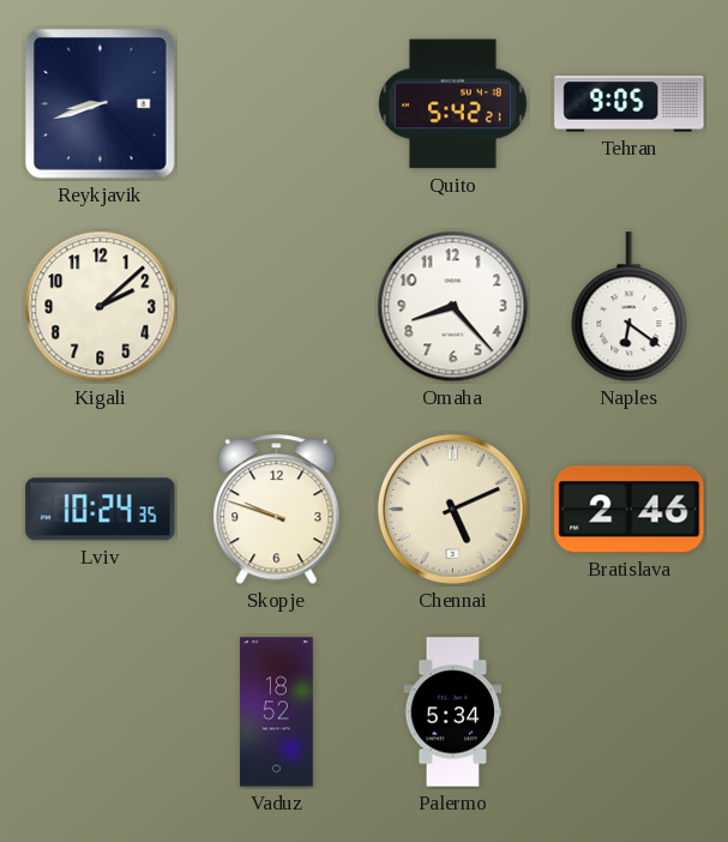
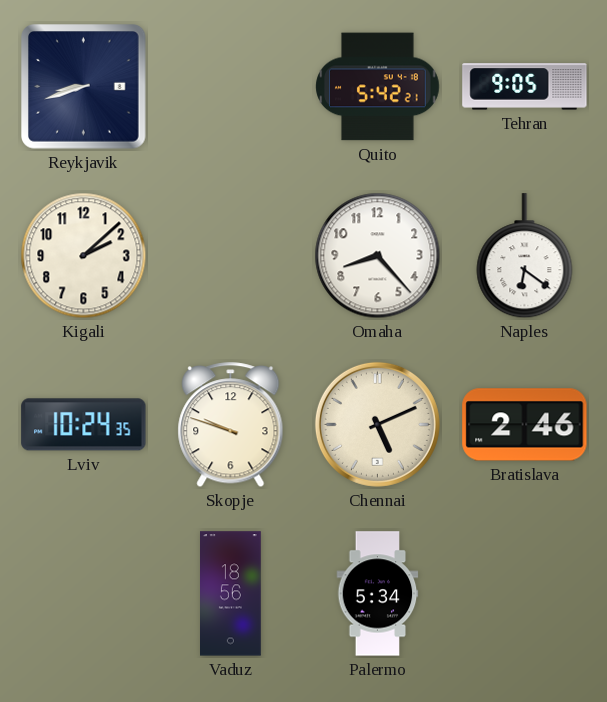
Vaduz: 18:52 -> 18:56 (231, 594)
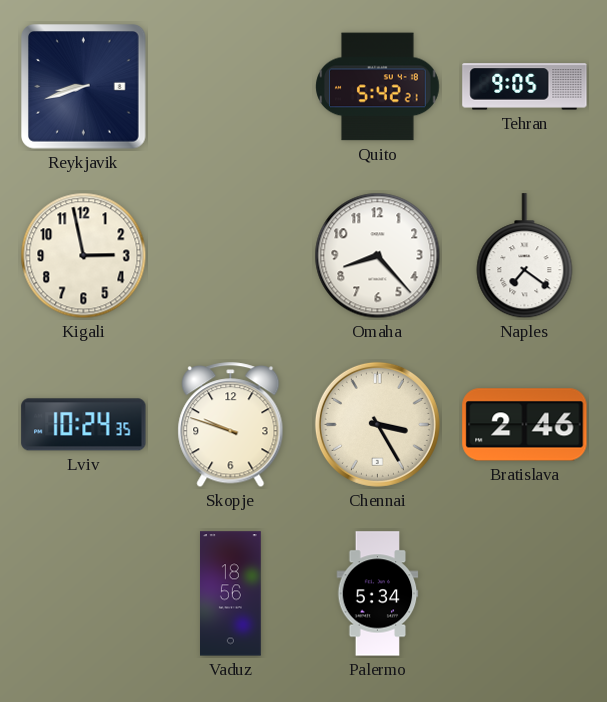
Kigali: 2:08 -> 2:58 (84, 256)
Naples: 6:21 -> 7:21 (525, 256)
Chennai: 5:11 -> 3:25 (377, 424)
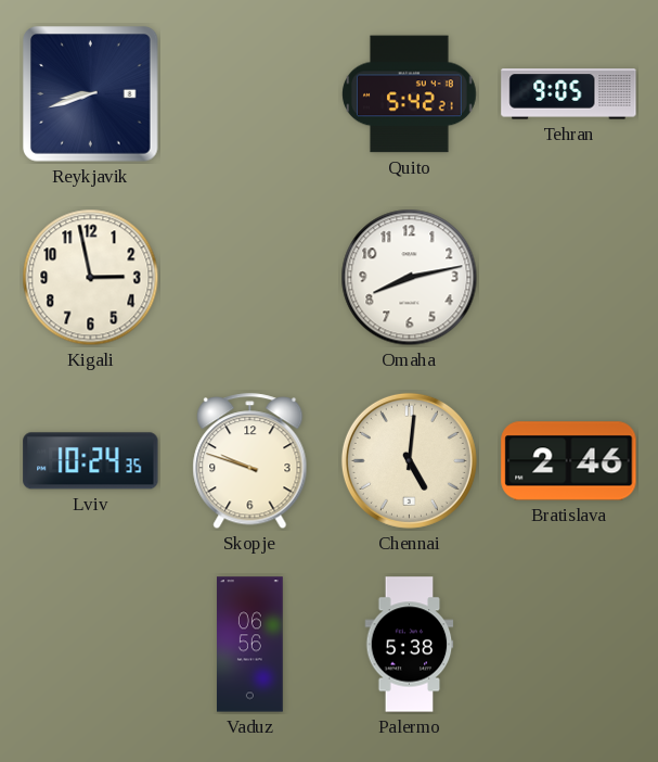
Omaha: 8:23 -> 8:13 (410, 278)
Naples: 7:21 -> none (525, 256)
Chennai: 3:25 -> 5:01 (409, 460)
Vaduz: 18:56 -> 06:56 (250, 645)
Palermo: 5:34 -> 5:38 (410, 645)
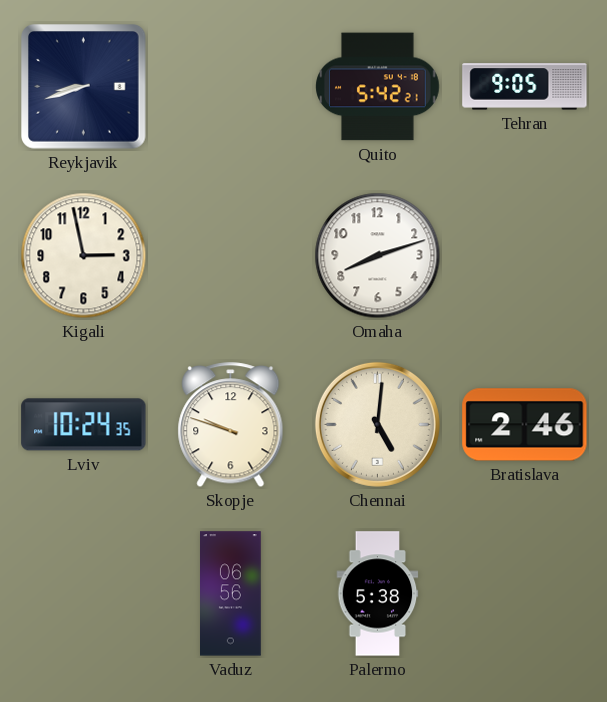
Omaha: 8:13 -> 8:12 (378, 256)
